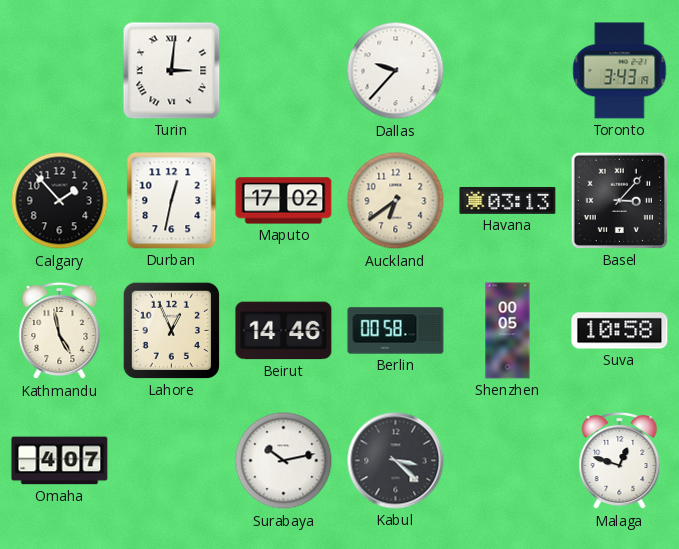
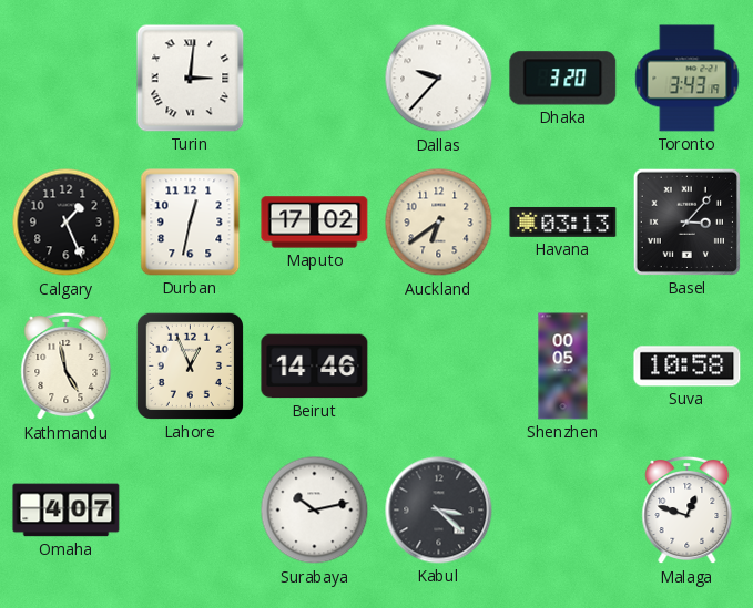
Dhaka: none -> 3:20 (563, 79)
Calgary: 1:53 -> 1:26 (67, 223)
Berlin: 00:58 -> none (396, 331)
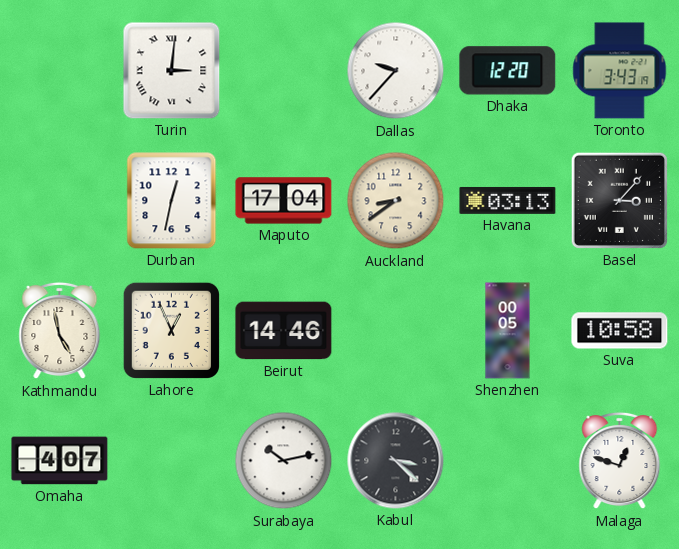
Dhaka: 3:20 -> 12:20 (508, 71)
Calgary: 1:26 -> none (67, 223)
Maputo: 17:02 -> 17:04 (284, 201)
Auckland: 6:39 -> 8:39 (396, 201)
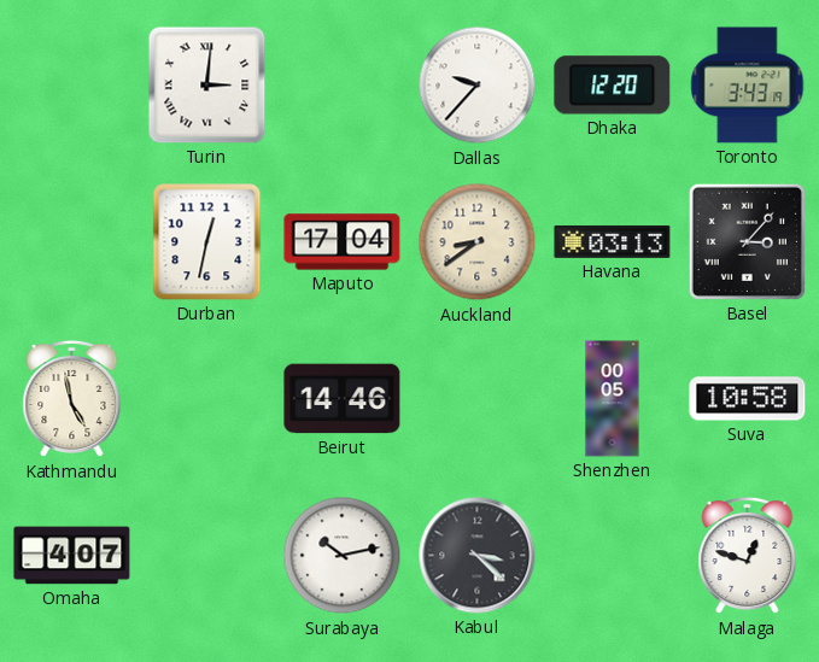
Lahore: 12:56 -> none (171, 330)
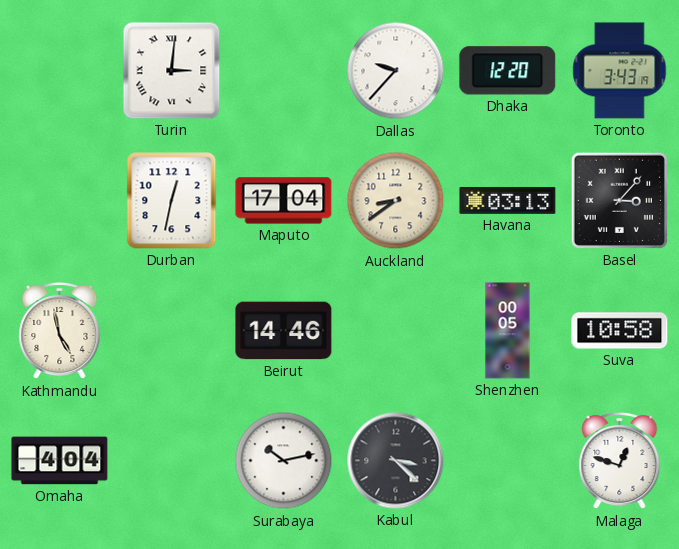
Omaha: 4:07 -> 4:04 (60, 461)
